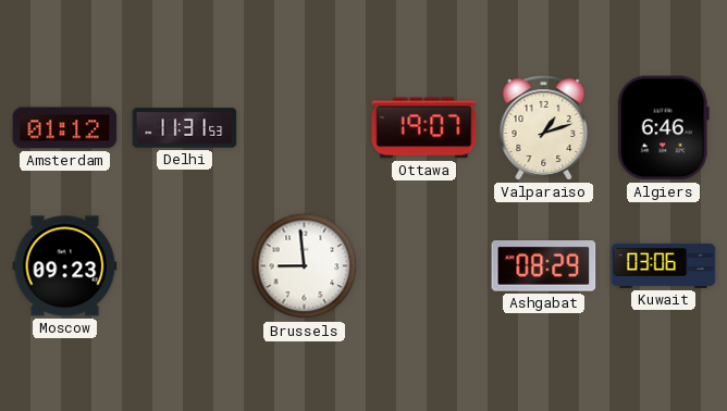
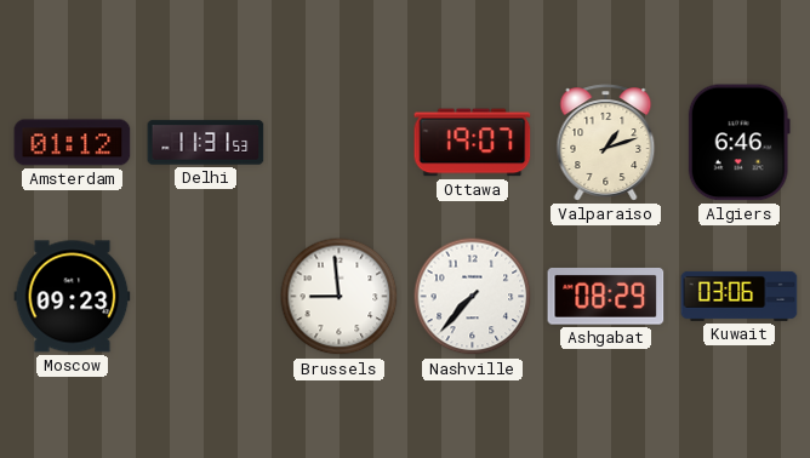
Nashville: none -> 7:37 (473, 297)
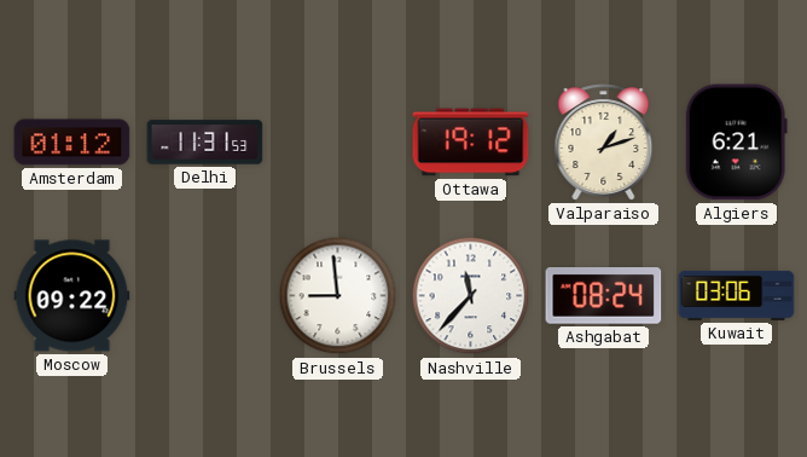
Ottawa: 19:07 -> 19:12 (471, 143)
Algiers: 6:46 -> 6:21 (736, 143)
Moscow: 09:23 -> 09:22 (72, 296)
Nashville: 7:37 -> 11:37 (471, 296)
Ashgabat: 08:29 -> 08:24 (604, 296)
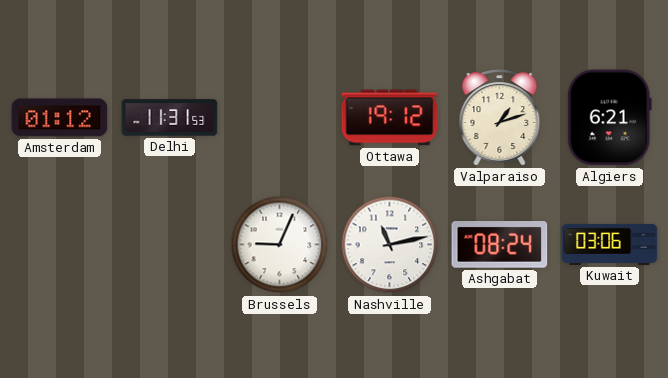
Moscow: 09:22 -> none (72, 296)
Brussels: 8:59 -> 9:04 (280, 245)
Nashville: 11:37 -> 11:13 (390, 245)
